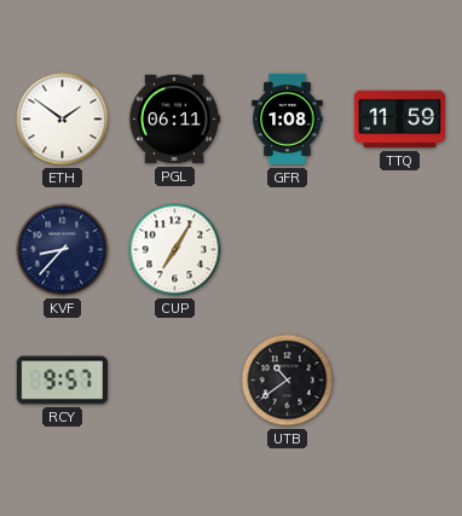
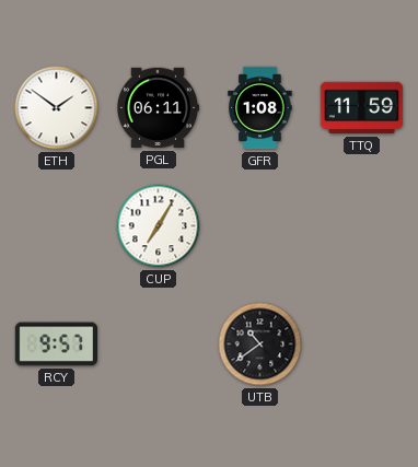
KVF: 8:37 -> none (63, 250)
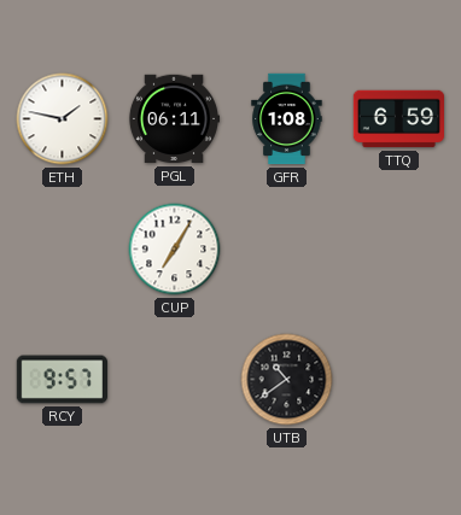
ETH: 1:51 -> 1:47 (63, 119)
TTQ: 11:59 -> 6:59 (398, 119)
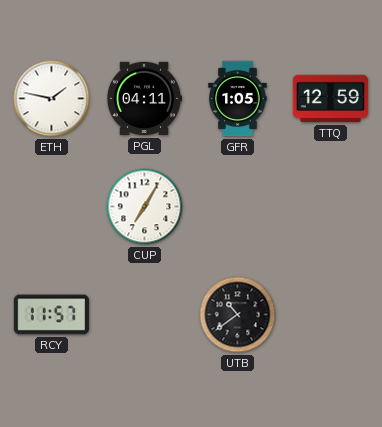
PGL: 06:11 -> 04:11 (143, 99)
GFR: 1:08 -> 1:05 (238, 99)
TTQ: 6:59 -> 12:59 (330, 99)
RCY: 9:57 -> 11:57 (51, 315)
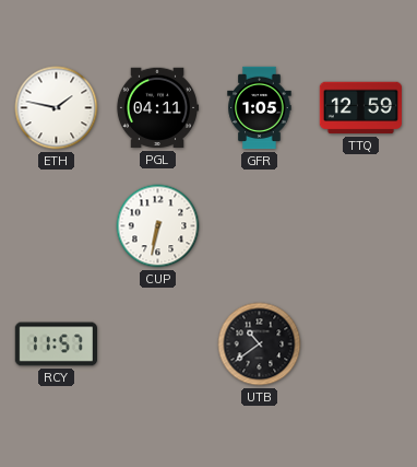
CUP: 7:05 -> 6:32 (158, 226)
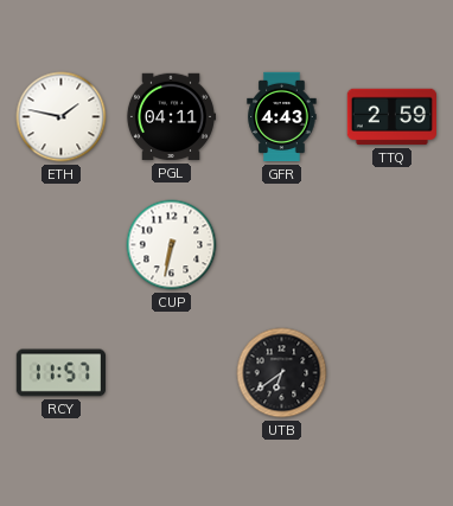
GFR: 1:05 -> 4:43 (282, 117)
TTQ: 12:59 -> 2:59 (391, 117)
UTB: 10:39 -> 6:39 (282, 373)
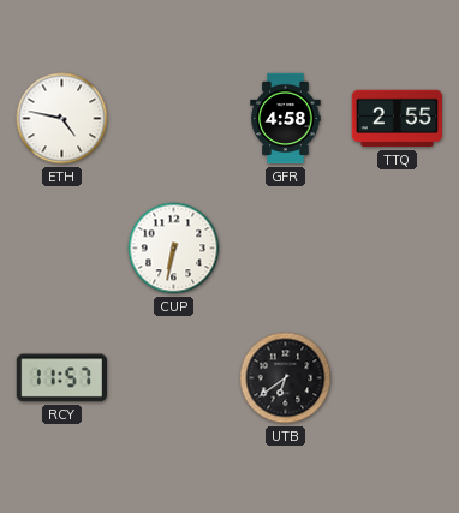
ETH: 1:47 -> 4:47 (62, 119)
PGL: 04:11 -> none (170, 117)
GFR: 4:43 -> 4:58 (286, 119)
TTQ: 2:59 -> 2:55 (397, 119)
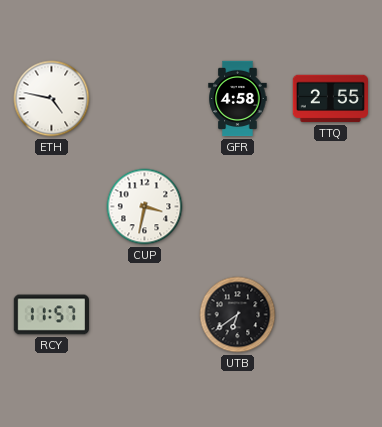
CUP: 6:32 -> 3:32 (145, 207)
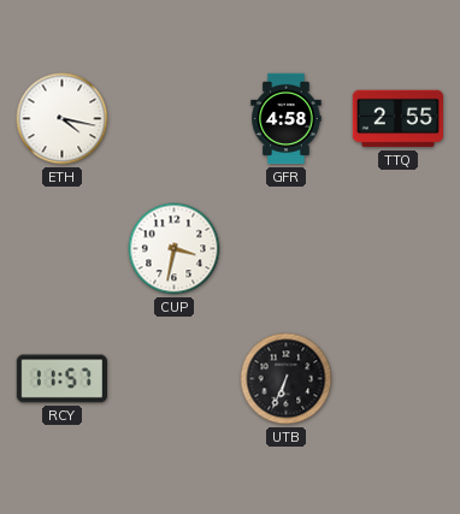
ETH: 4:47 -> 4:17 (63, 119)
UTB: 6:39 -> 6:34 (287, 379)
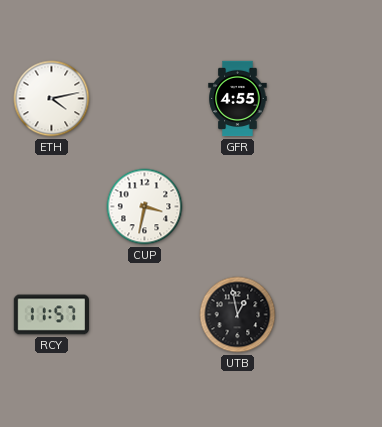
ETH: 4:17 -> 4:13 (52, 99)
GFR: 4:58 -> 4:55 (238, 99)
TTQ: 2:55 -> none (397, 119)
UTB: 6:34 -> 12:58 (238, 315)
